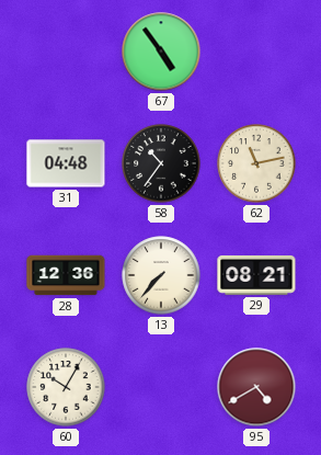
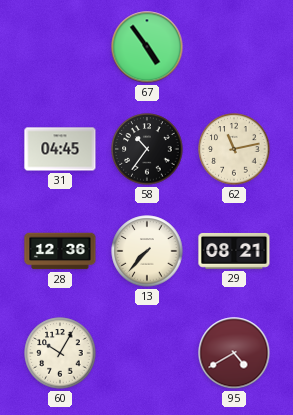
31: 04:48 -> 04:45 (60, 149)
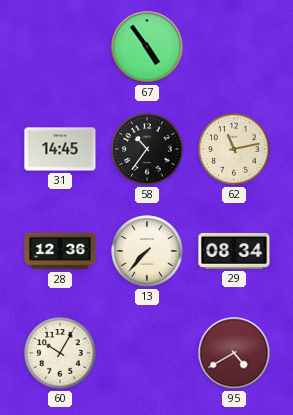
31: 04:45 -> 14:45 (60, 149)
29: 08:21 -> 08:34 (234, 251)
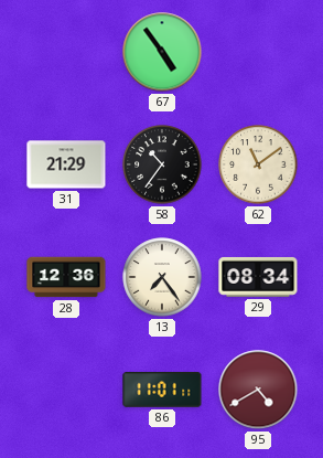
31: 14:45 -> 21:29 (66, 164)
62: 11:13 -> 11:09 (258, 164)
13: 7:37 -> 7:24 (162, 277)
60: 10:05 -> none (60, 353)
86: none -> 11:01 (162, 391)
